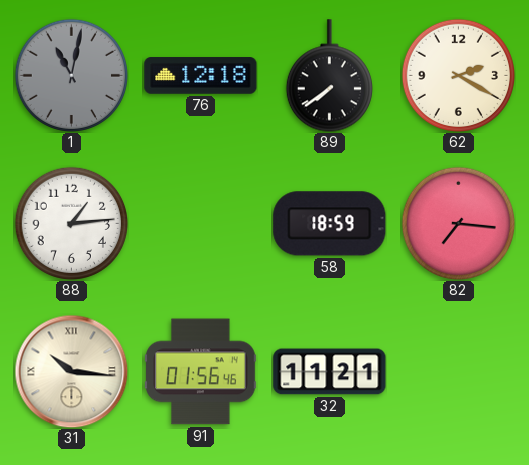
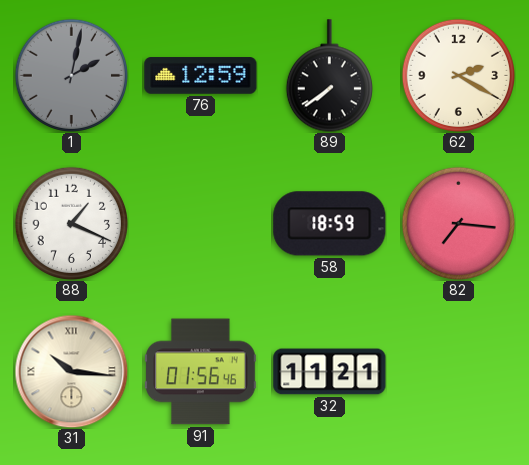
1: 11:02 -> 2:02 (71, 75)
76: 12:18 -> 12:59 (201, 76)
88: 1:14 -> 1:19 (71, 223)
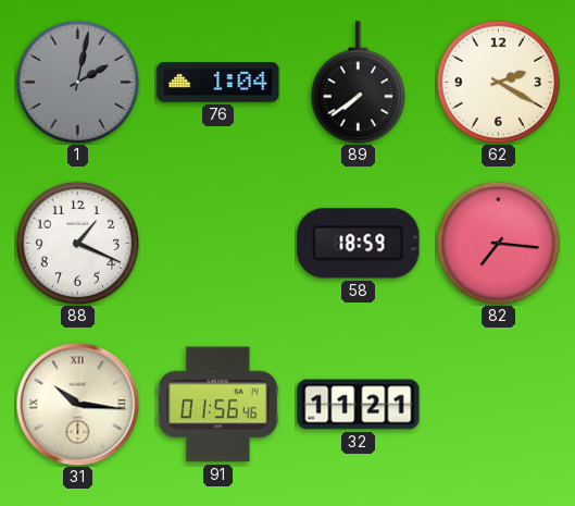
76: 12:59 -> 1:04 (218, 83)
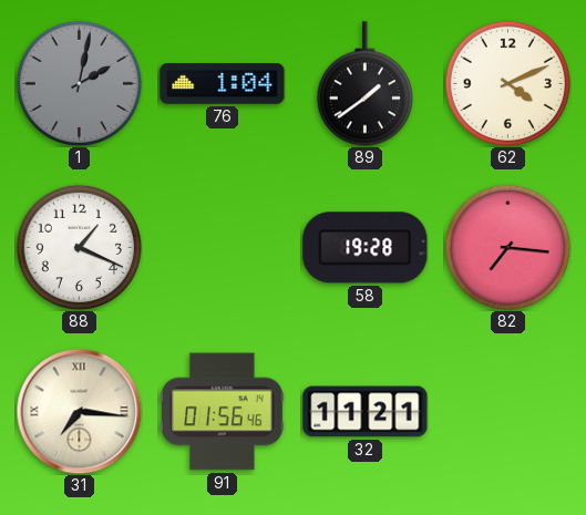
89: 7:39 -> 1:39 (364, 84)
62: 2:20 -> 4:11 (507, 83)
58: 18:59 -> 19:28 (366, 248)
31: 10:16 -> 7:16 (79, 411)
